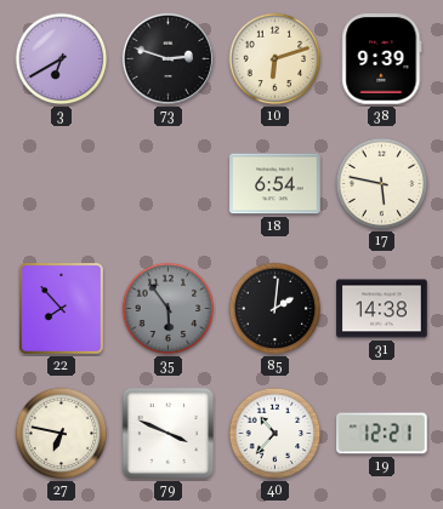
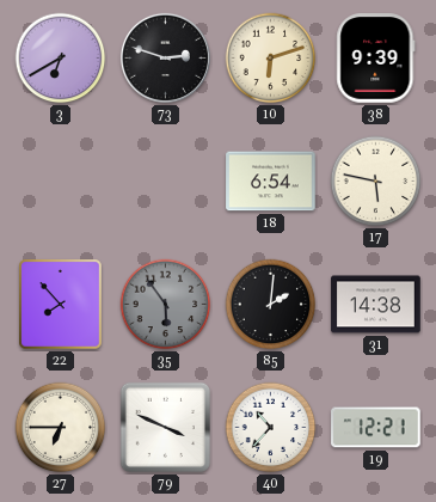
27: 6:47 -> 6:45 (61, 428)
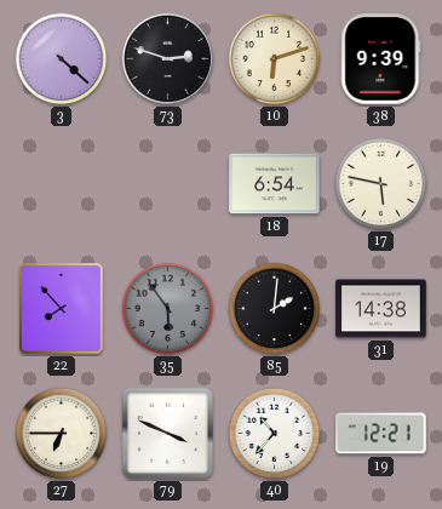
3: 6:40 -> 4:22 (62, 59)
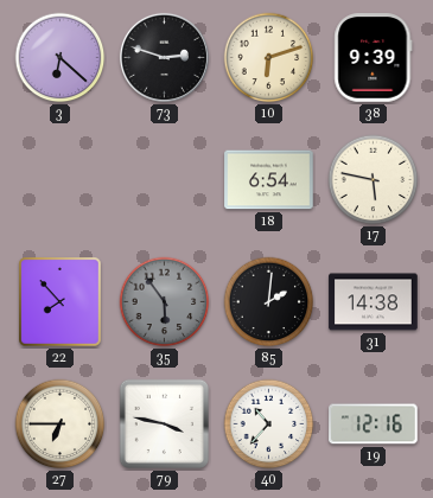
3: 4:22 -> 6:22 (61, 58)
79: 3:49 -> 3:47 (164, 423)
19: 12:21 -> 12:16 (374, 424)
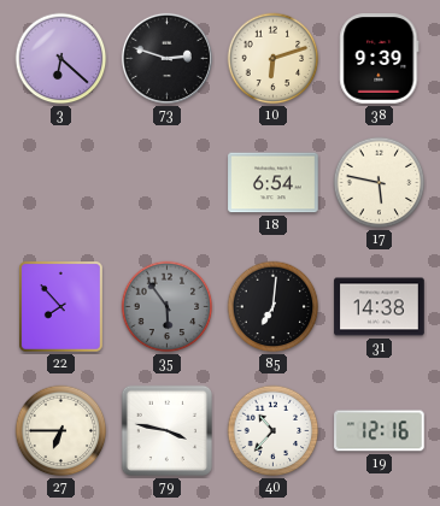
85: 2:01 -> 7:01 (274, 307)
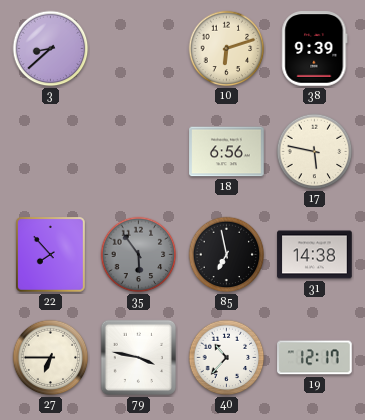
3: 6:22 -> 8:38 (51, 49)
73: 2:48 -> none (166, 58)
18: 6:54 -> 6:56 (227, 152)
85: 7:01 -> 6:58 (227, 255)
19: 12:16 -> 12:17 (315, 358)
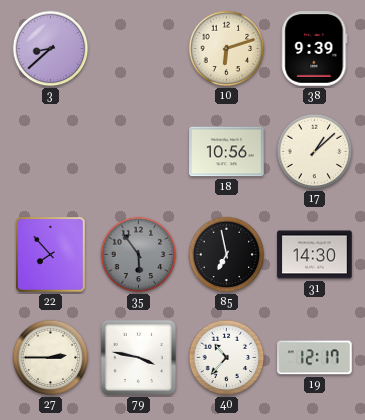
18: 6:56 -> 10:56 (227, 152)
17: 5:47 -> 1:08 (315, 152)
31: 14:38 -> 14:30 (315, 255)
27: 6:45 -> 2:45 (51, 358)
